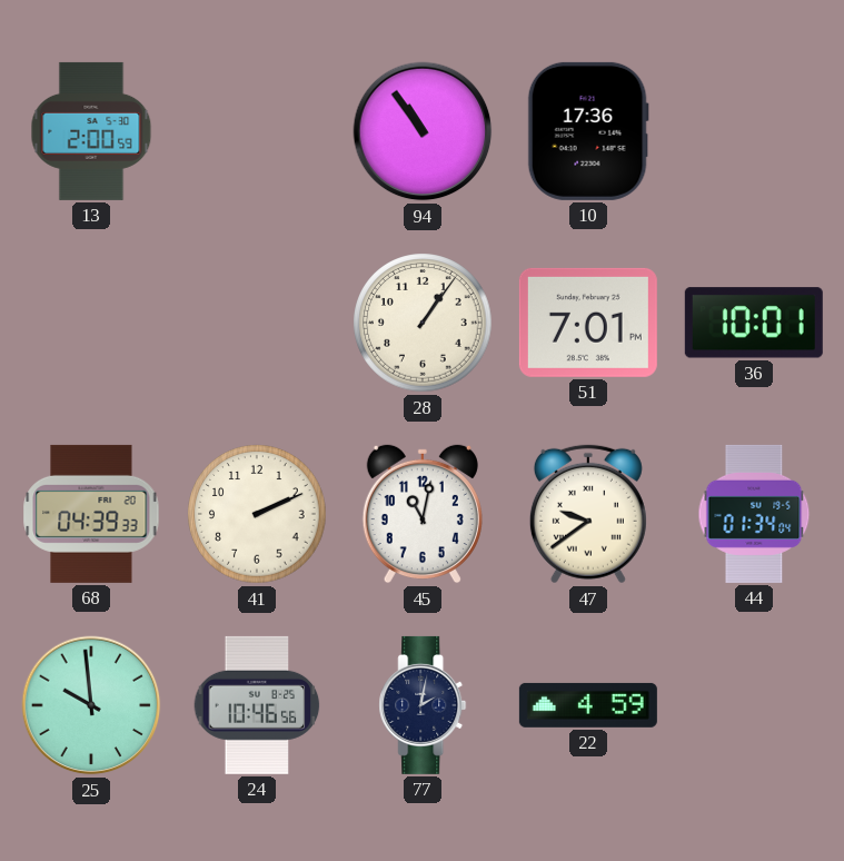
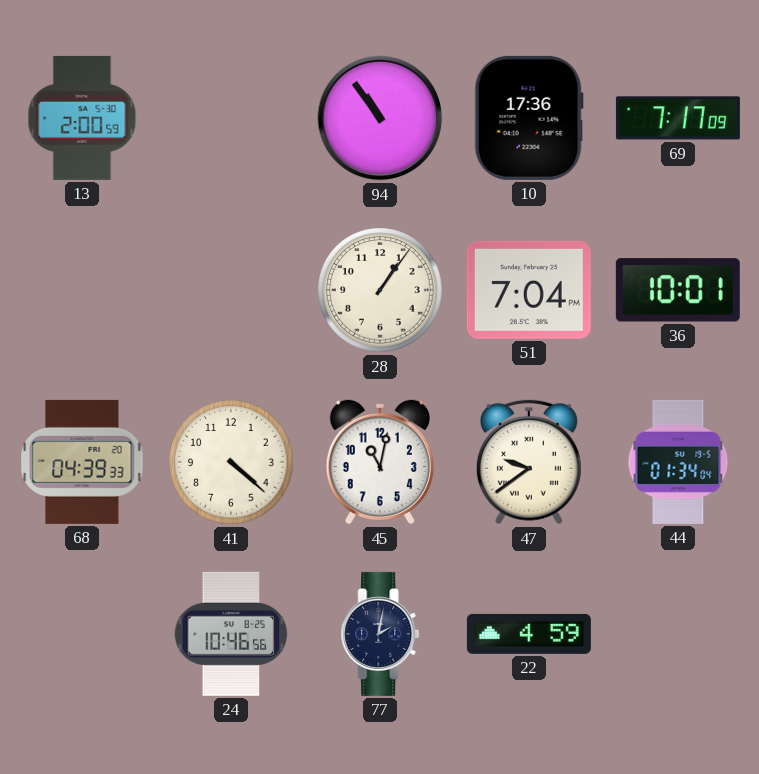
69: none -> 7:17 (678, 118)
51: 7:01 -> 7:04 (529, 290)
41: 2:11 -> 4:22 (231, 462)
25: 9:59 -> none (91, 705)
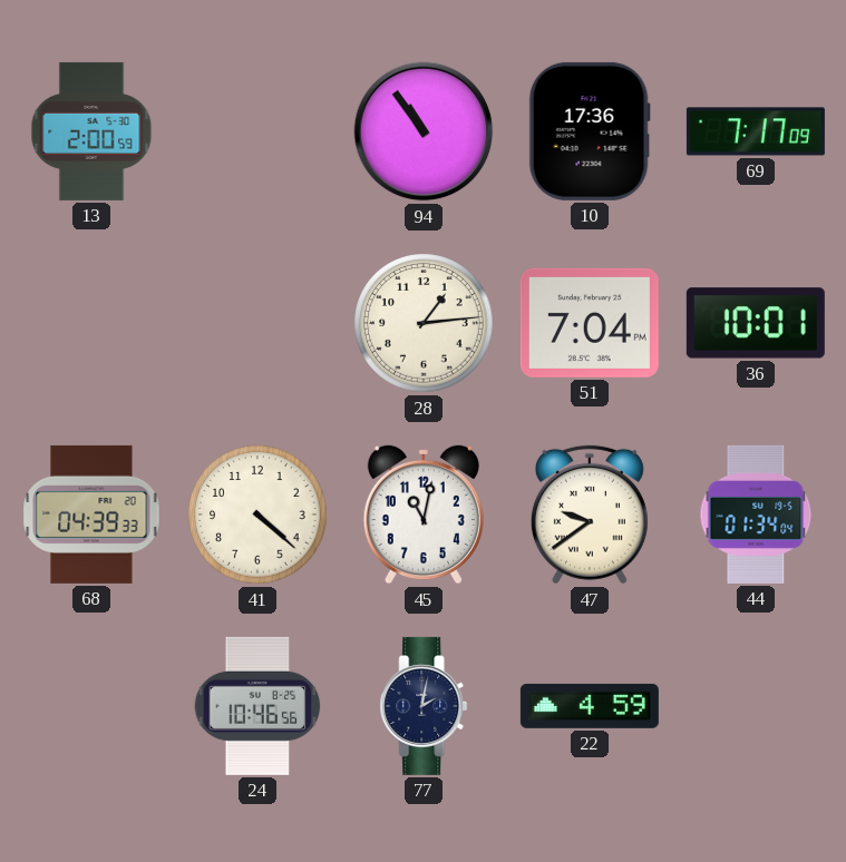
28: 1:06 -> 1:14 (424, 323)
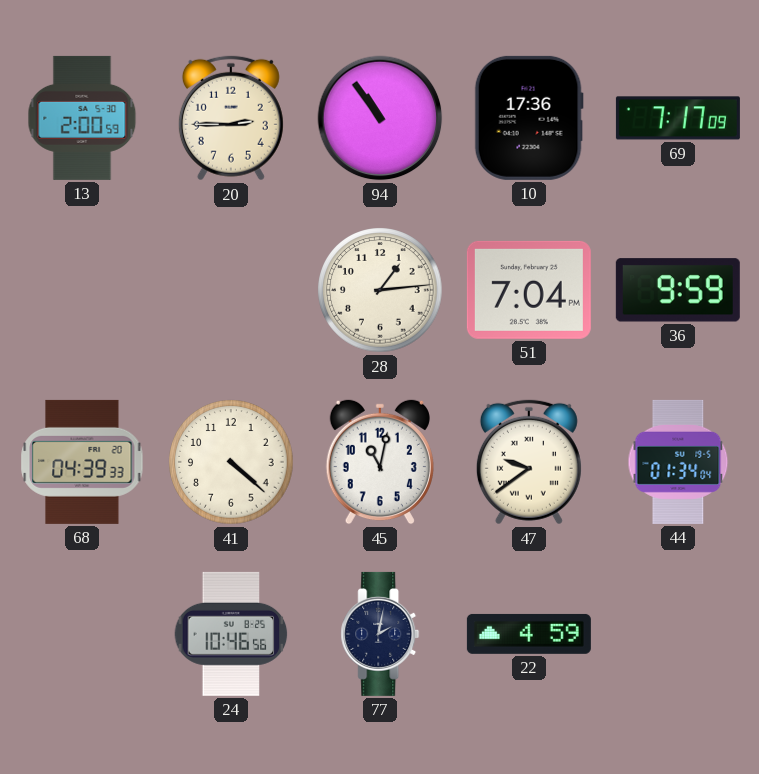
20: none -> 2:45 (231, 118)
36: 10:01 -> 9:59 (678, 290)
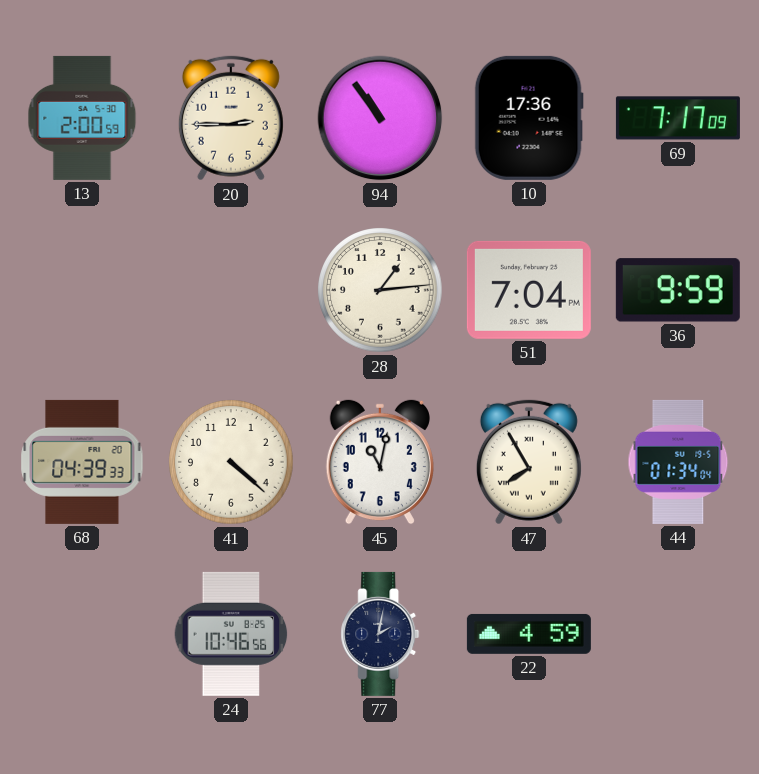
47: 9:39 -> 7:55 (529, 462)
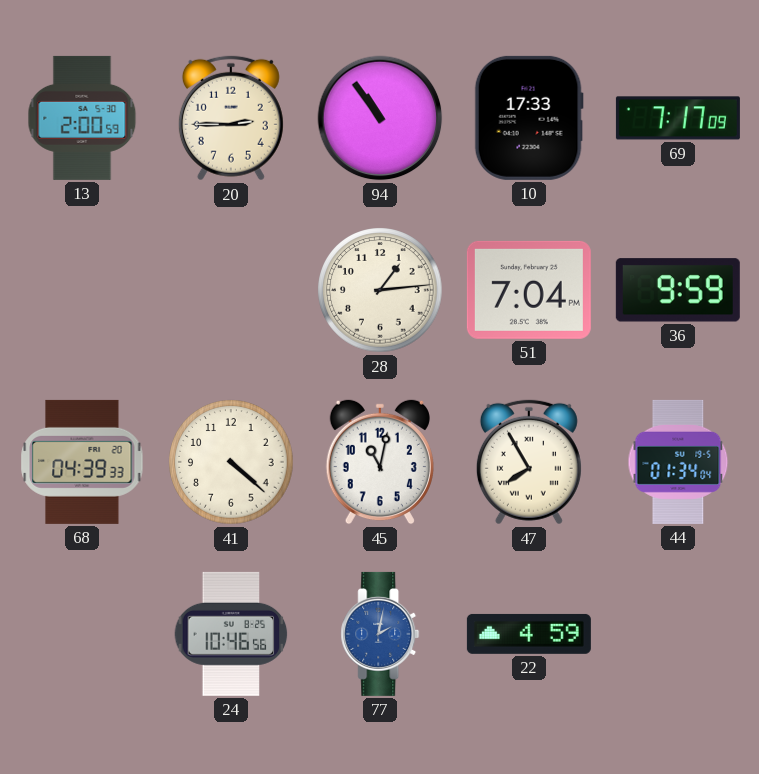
10: 17:36 -> 17:33 (529, 118)
77 dial: navy -> blue (380, 634)
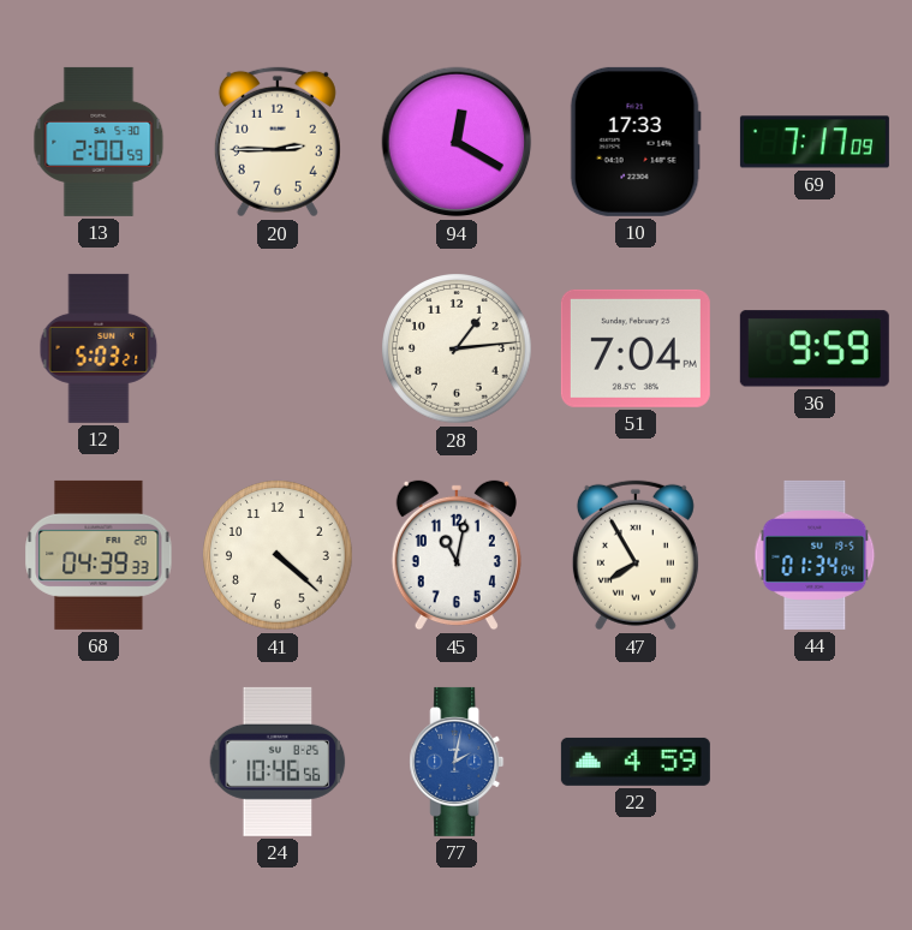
94: 10:54 -> 12:20 (457, 142)
12: none -> 5:03 (99, 348)
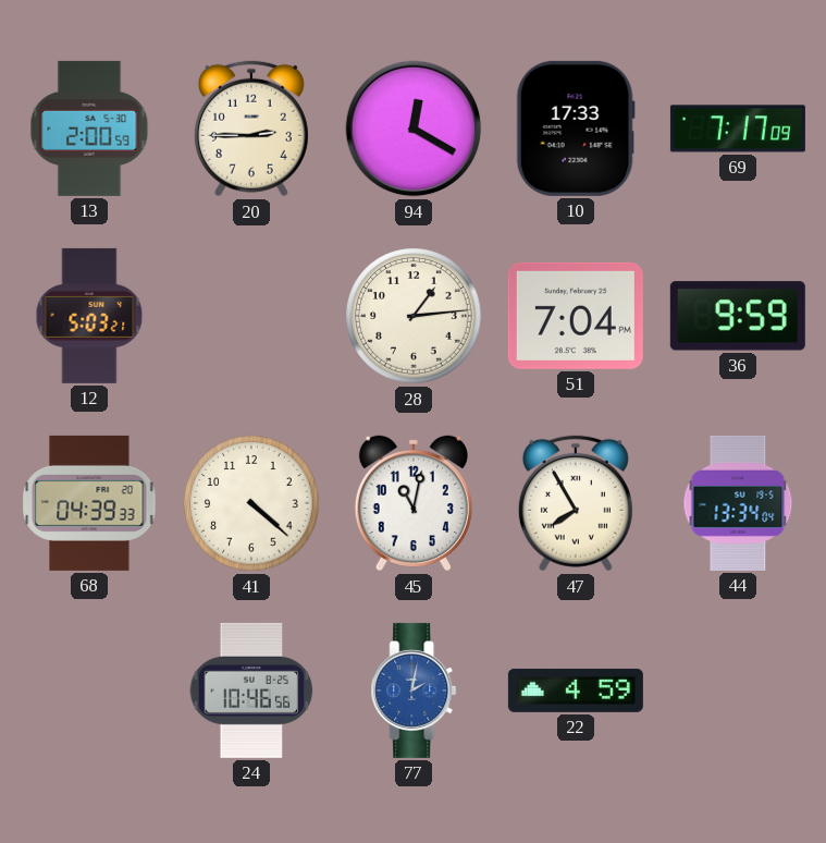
44: 01:34 -> 13:34 (738, 503)
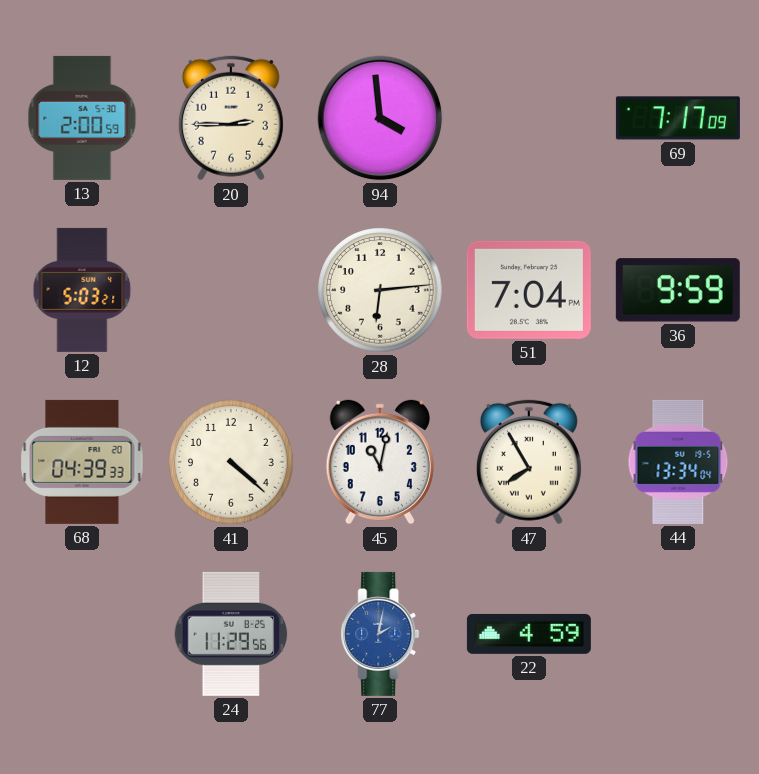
94: 12:20 -> 3:59 (380, 118)
10: 17:33 -> none (576, 129)
28: 1:14 -> 6:14 (380, 290)
24: 10:46 -> 11:29 (231, 634)
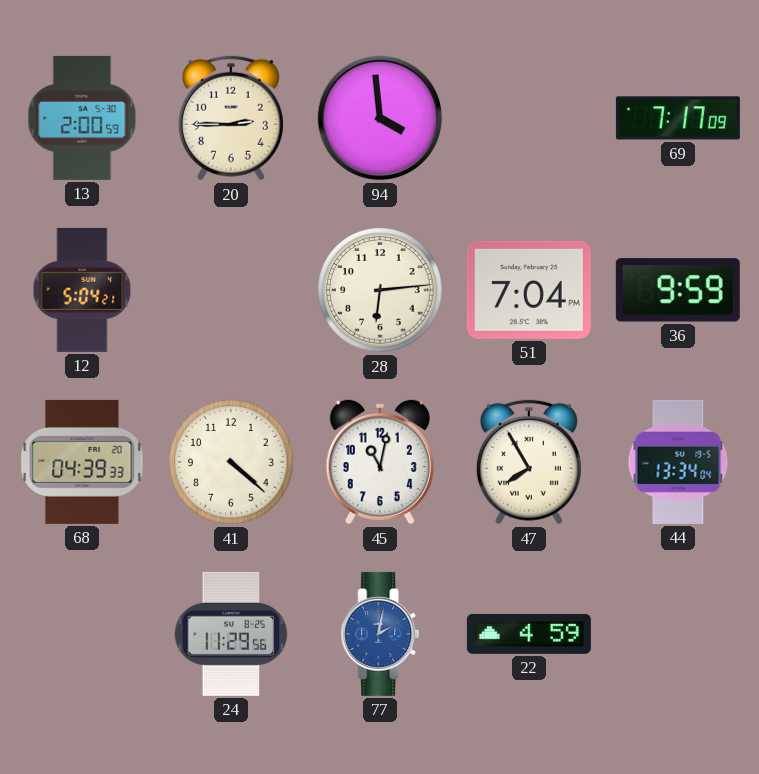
12: 5:03 -> 5:04 (82, 290)
